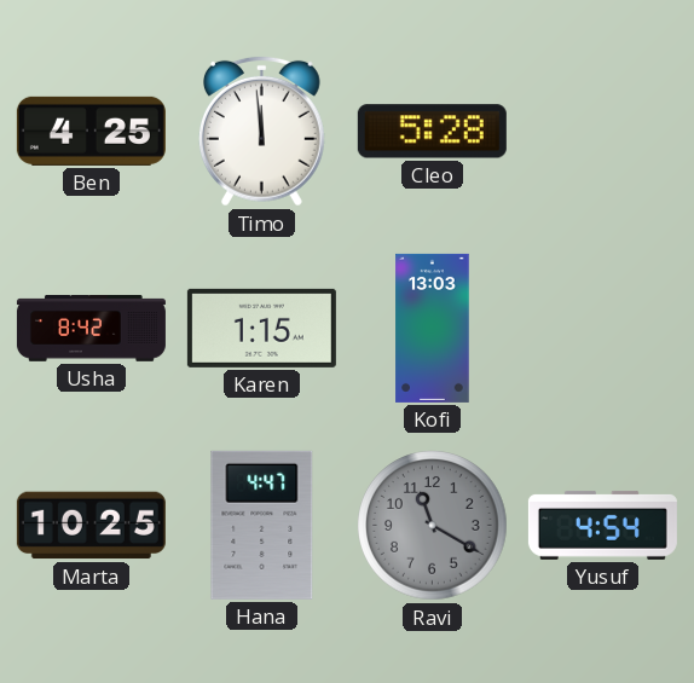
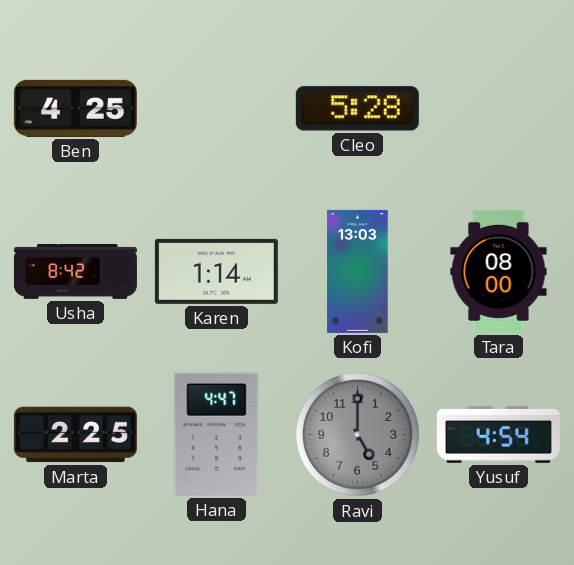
Timo: 11:59 -> none (261, 131)
Karen: 1:15 -> 1:14 (216, 271)
Tara: none -> 08:00 (499, 271)
Marta: 10:25 -> 2:25 (75, 435)
Ravi: 11:20 -> 5:00 (358, 435)
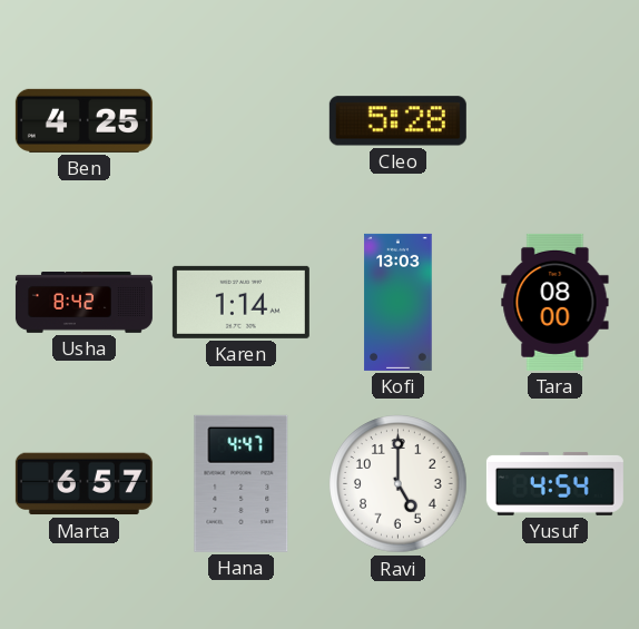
Marta: 2:25 -> 6:57 (83, 484)
Ravi dial: grey -> white (399, 484)
